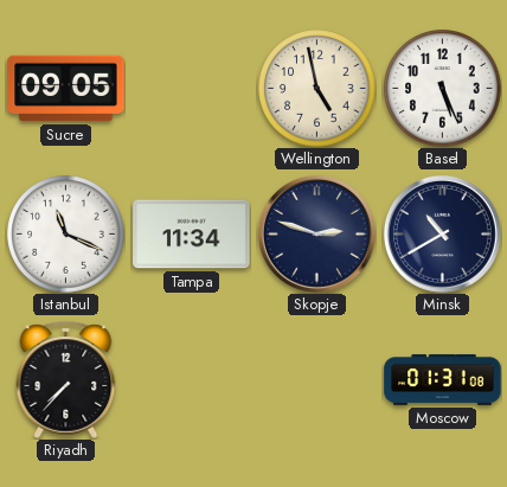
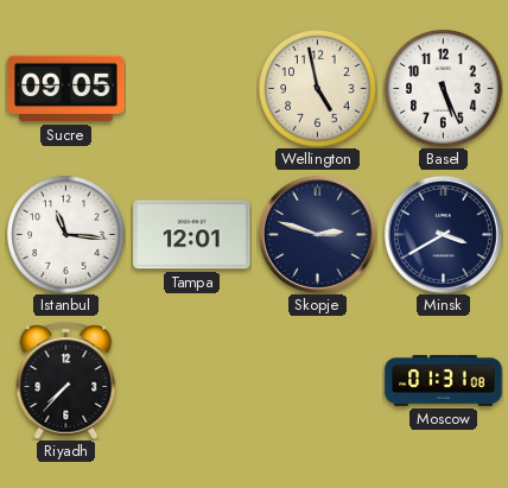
Istanbul: 11:19 -> 11:16 (66, 235)
Tampa: 11:34 -> 12:01 (192, 235)
Minsk: 10:40 -> 3:40 (443, 234)
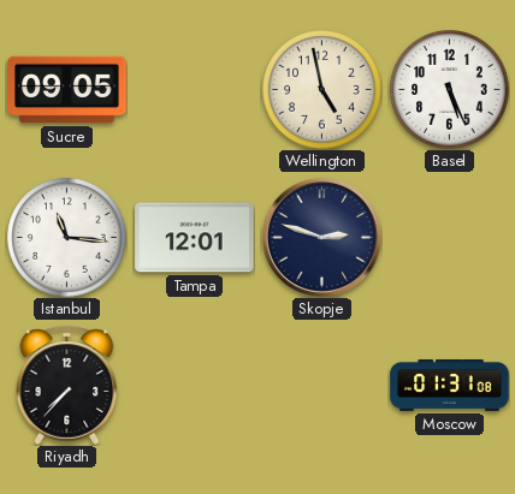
Minsk: 3:40 -> none (443, 234)
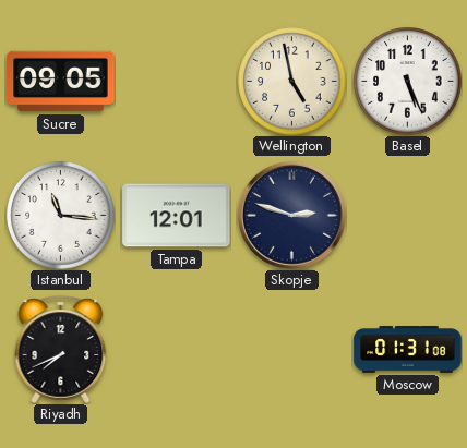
Riyadh: 7:37 -> 7:41 (61, 349)
